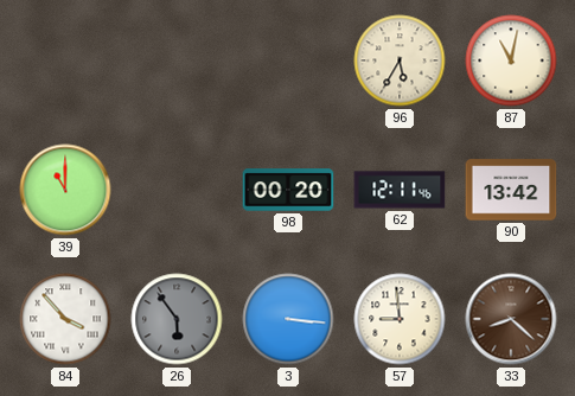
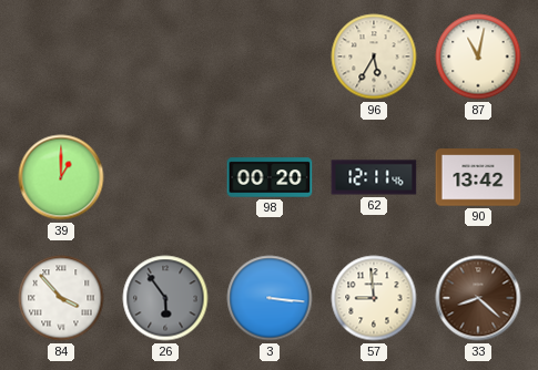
39: 11:00 -> 1:00 (61, 177)
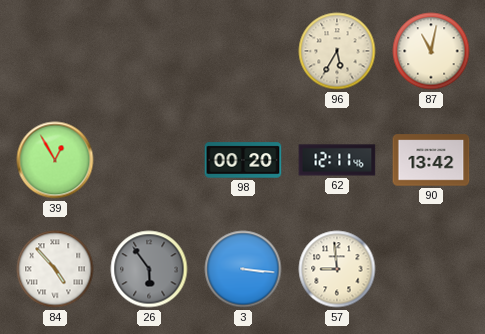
39: 1:00 -> 12:55 (55, 160)
84: 3:53 -> 4:53 (55, 269)
33: 8:22 -> none (478, 298)
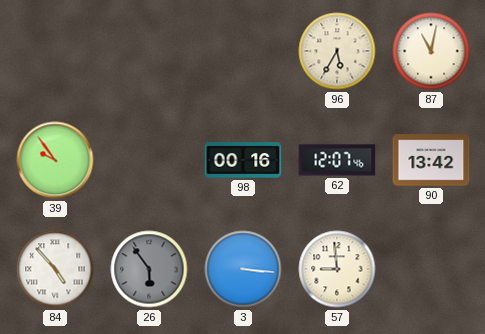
39: 12:55 -> 9:54 (55, 160)
98: 00:20 -> 00:16 (243, 160)
62: 12:11 -> 12:07 (337, 160)
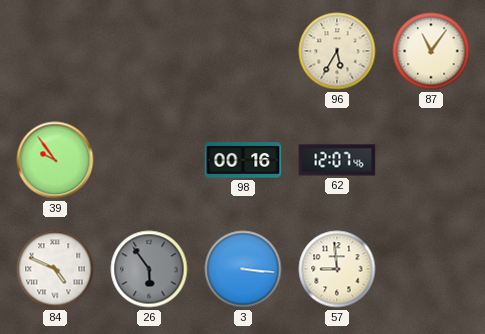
87: 11:02 -> 11:06 (431, 51)
90: 13:42 -> none (431, 160)
84: 4:53 -> 4:49 (55, 269)
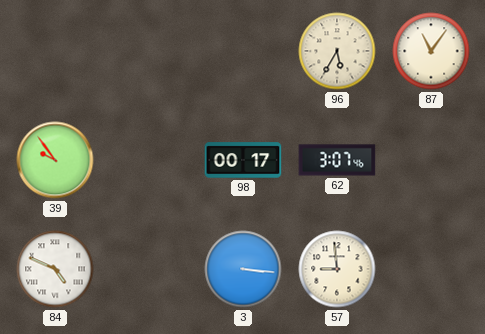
98: 00:16 -> 00:17 (243, 160)
62: 12:07 -> 3:07 (337, 160)
26: 5:54 -> none (149, 269)
